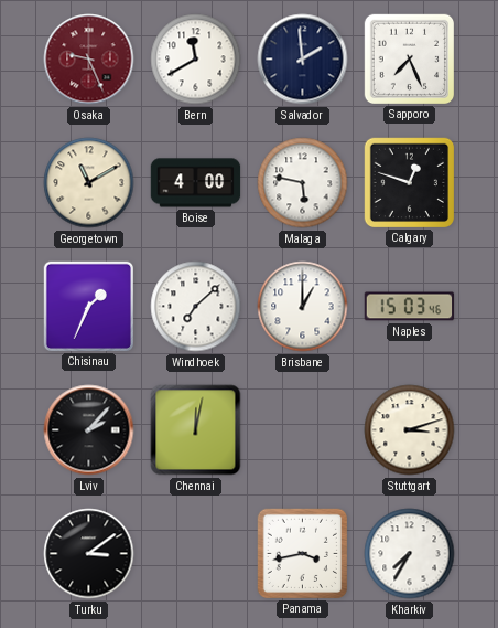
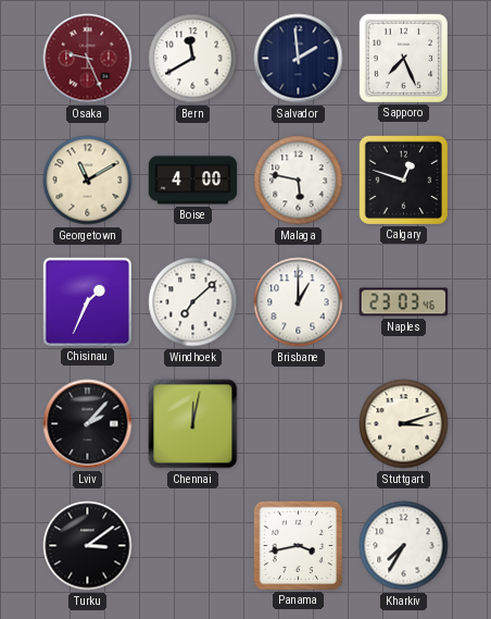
Naples: 15:03 -> 23:03 (404, 302)
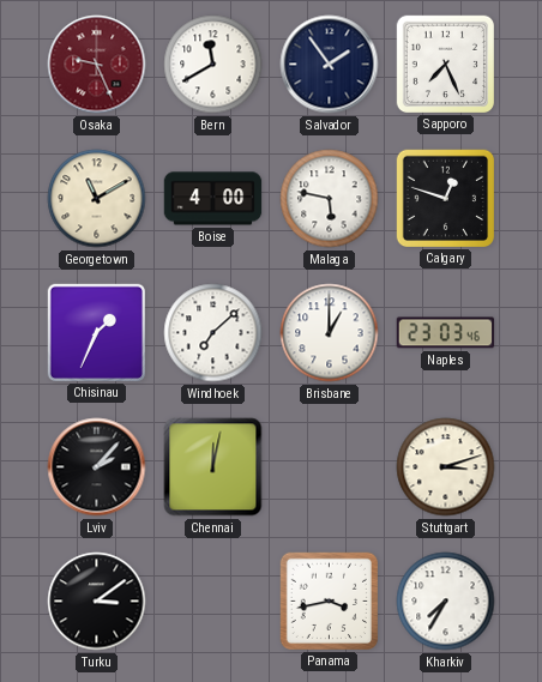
Salvador: 1:59 -> 1:54 (330, 65)
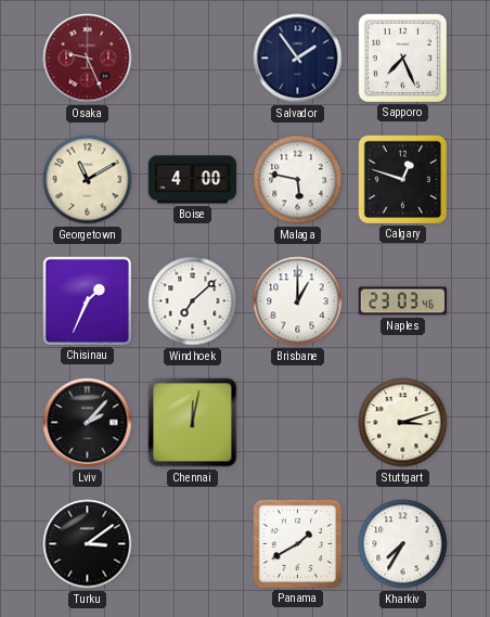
Bern: 11:40 -> none (213, 65)
Panama: 3:43 -> 1:40 (297, 543)
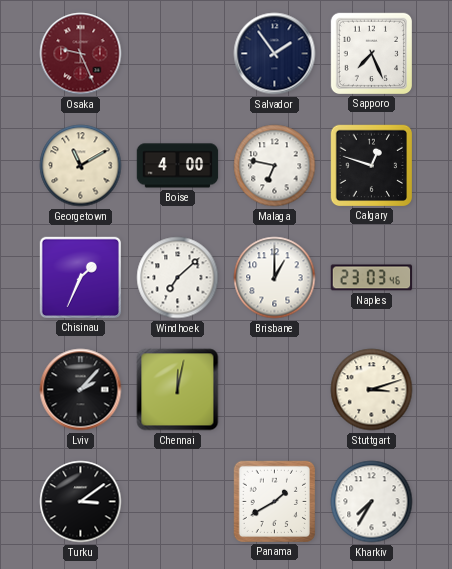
Malaga: 5:47 -> 6:47 (275, 166)
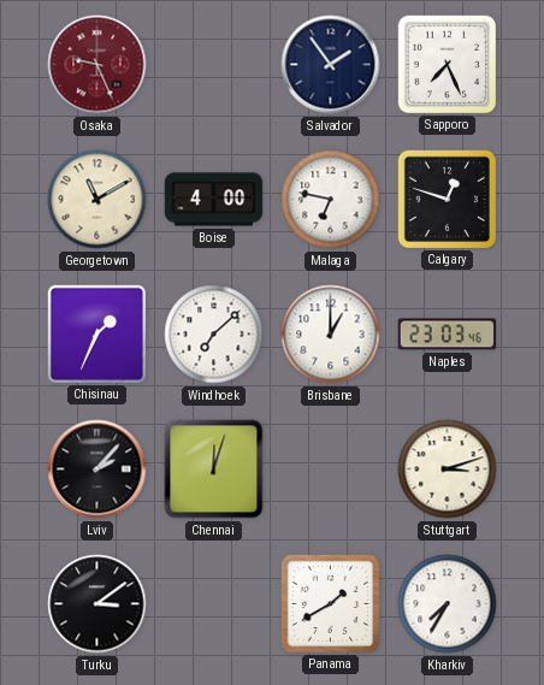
Chennai: 12:02 -> 12:03 (214, 470)
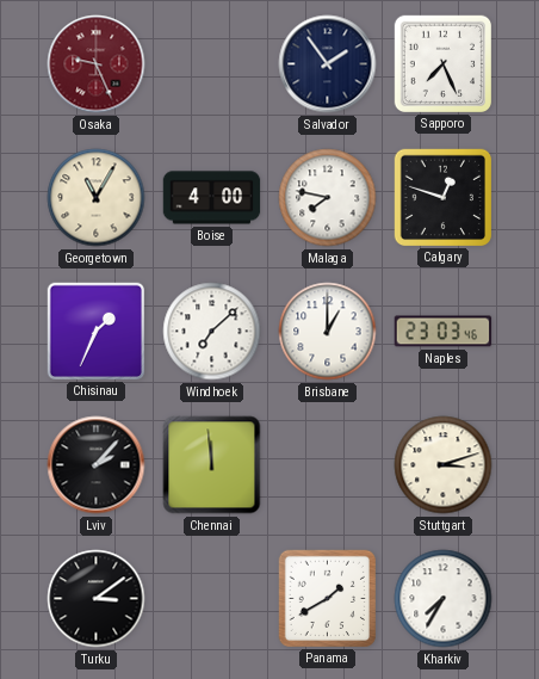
Georgetown: 11:10 -> 11:05 (97, 198)
Malaga: 6:47 -> 7:47 (328, 198)
Chennai: 12:03 -> 11:59 (212, 465)
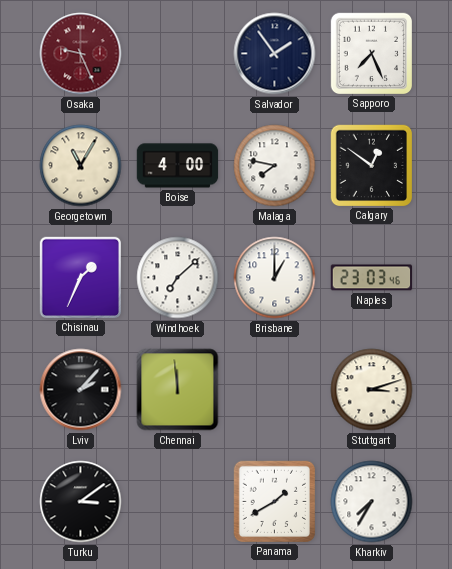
Calgary: 12:48 -> 12:51 (371, 165)
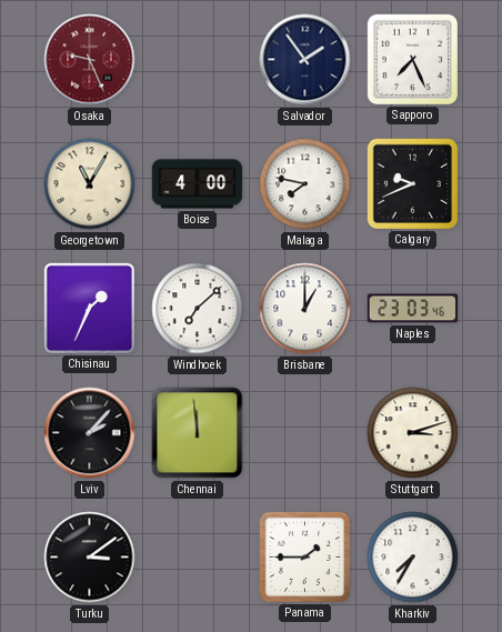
Calgary: 12:51 -> 9:41 (412, 183)
Panama: 1:40 -> 1:45 (304, 556)
